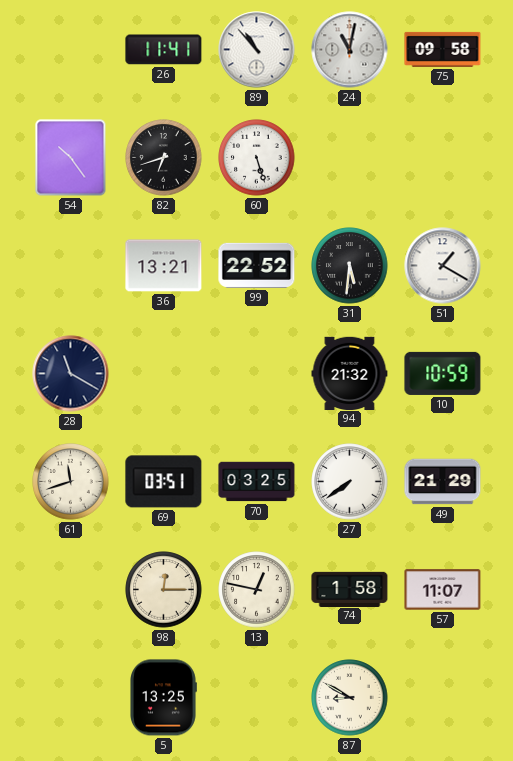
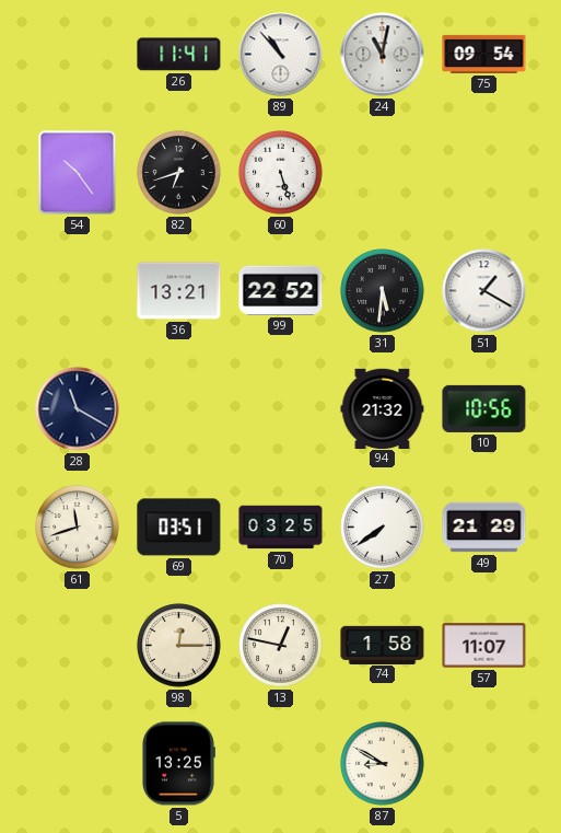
75: 09:58 -> 09:54 (484, 54)
10: 10:59 -> 10:56 (484, 408)
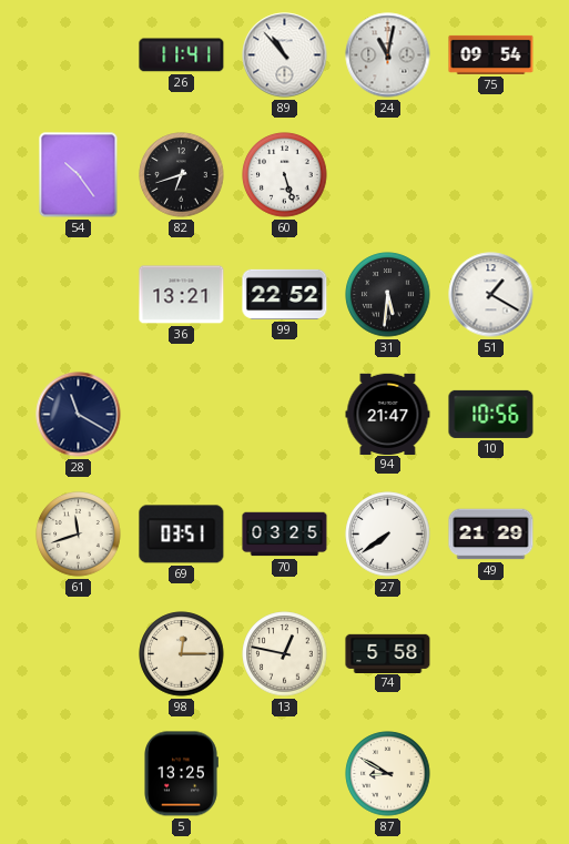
94: 21:32 -> 21:47 (388, 414)
74: 1:58 -> 5:58 (388, 653)
57: 11:07 -> none (484, 646)
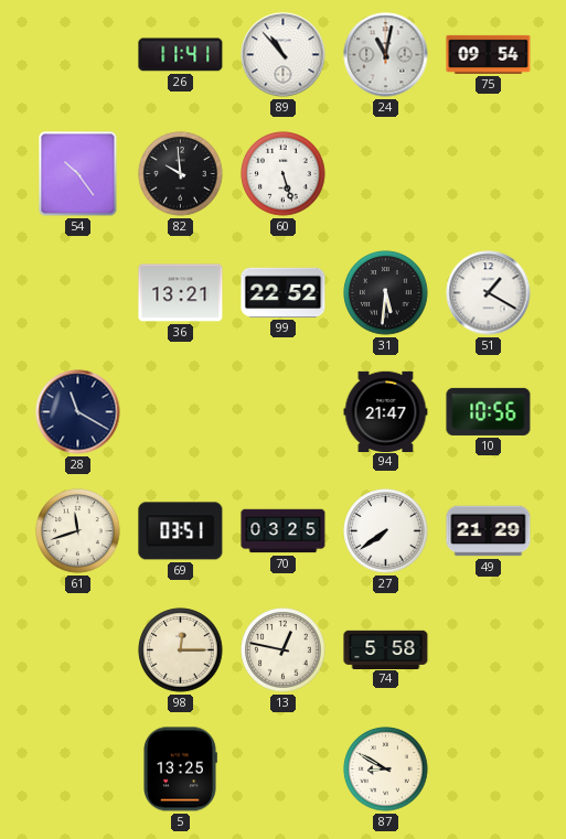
82: 6:42 -> 9:59 (181, 174)
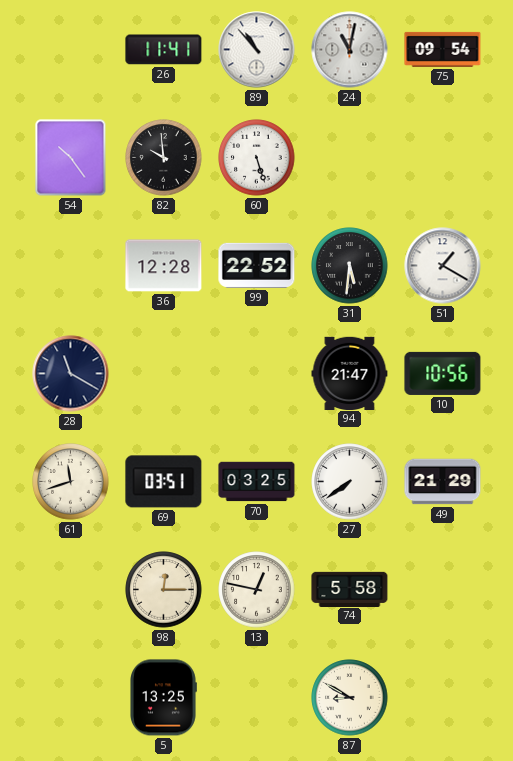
36: 13:21 -> 12:28 (164, 266)
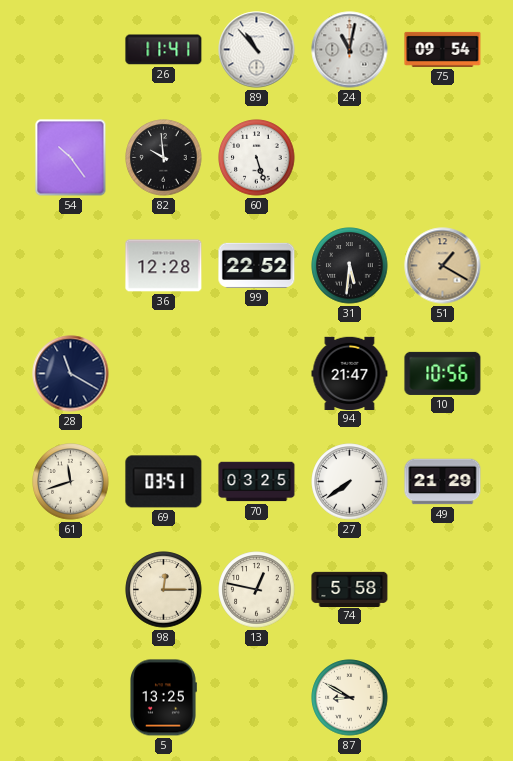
51 dial: white -> champagne (443, 266)
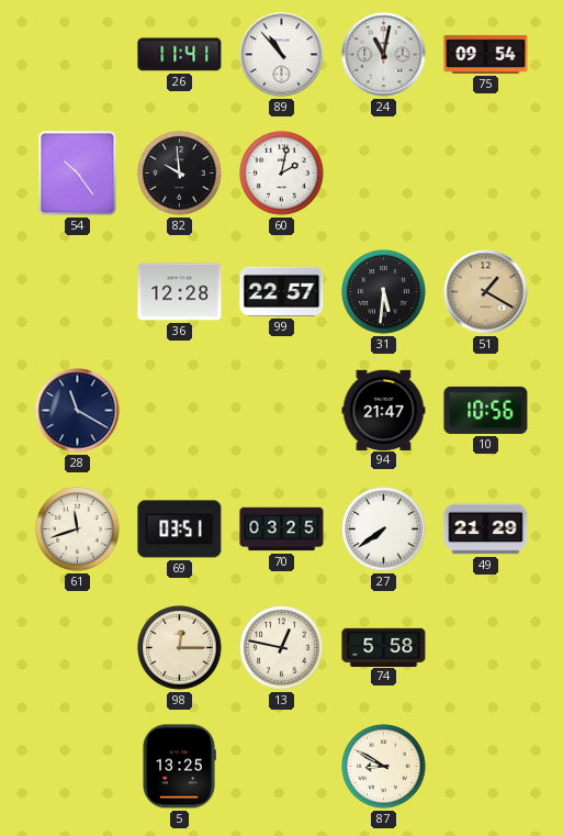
60: 5:27 -> 2:02 (282, 174)
99: 22:52 -> 22:57 (282, 291)
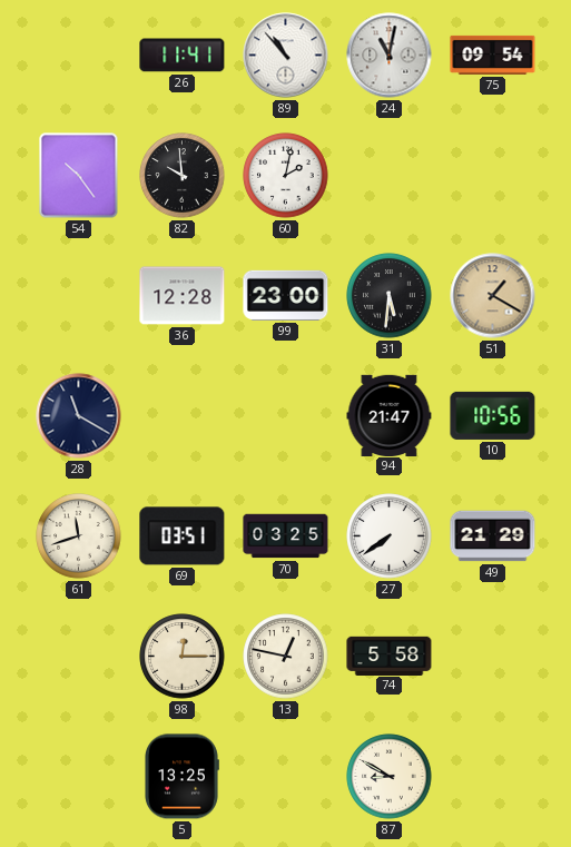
99: 22:57 -> 23:00 (286, 295)
